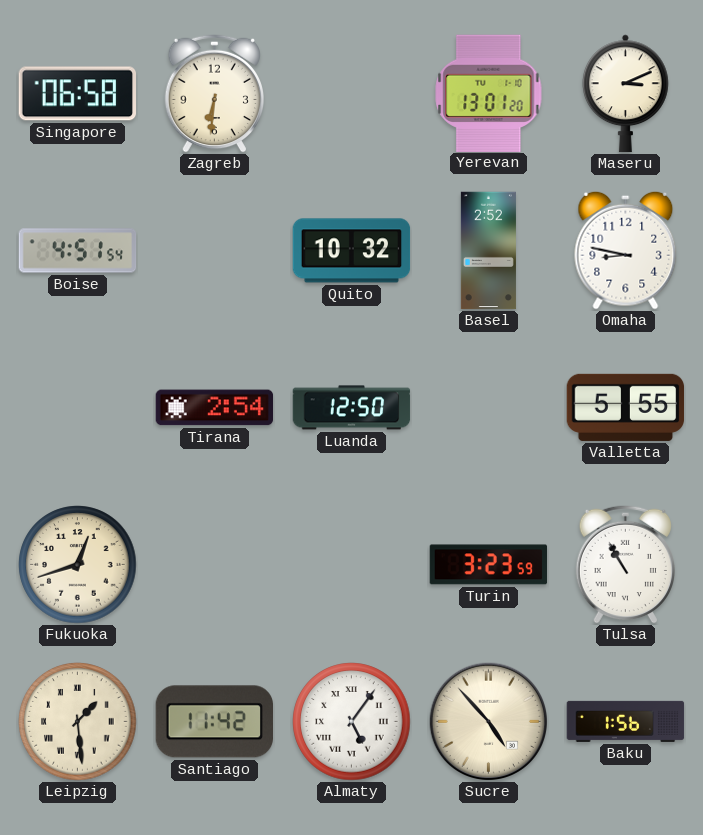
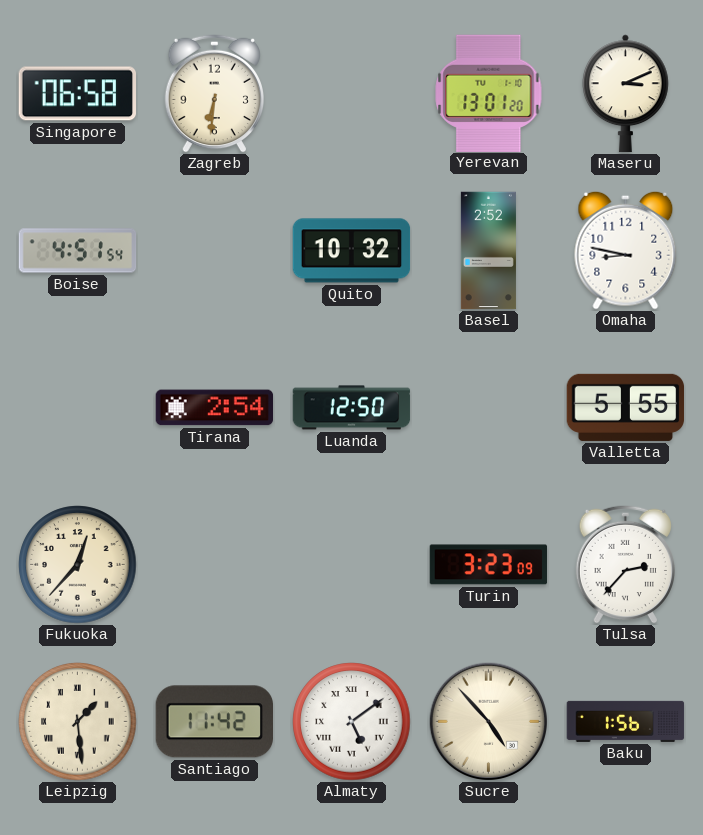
Fukuoka: 12:42 -> 12:37 (78, 565)
Turin: 3:23:59 -> 3:23:09 (489, 565)
Tulsa: 10:55 -> 2:37 (625, 564)
Almaty: 5:06 -> 5:09 (352, 722)
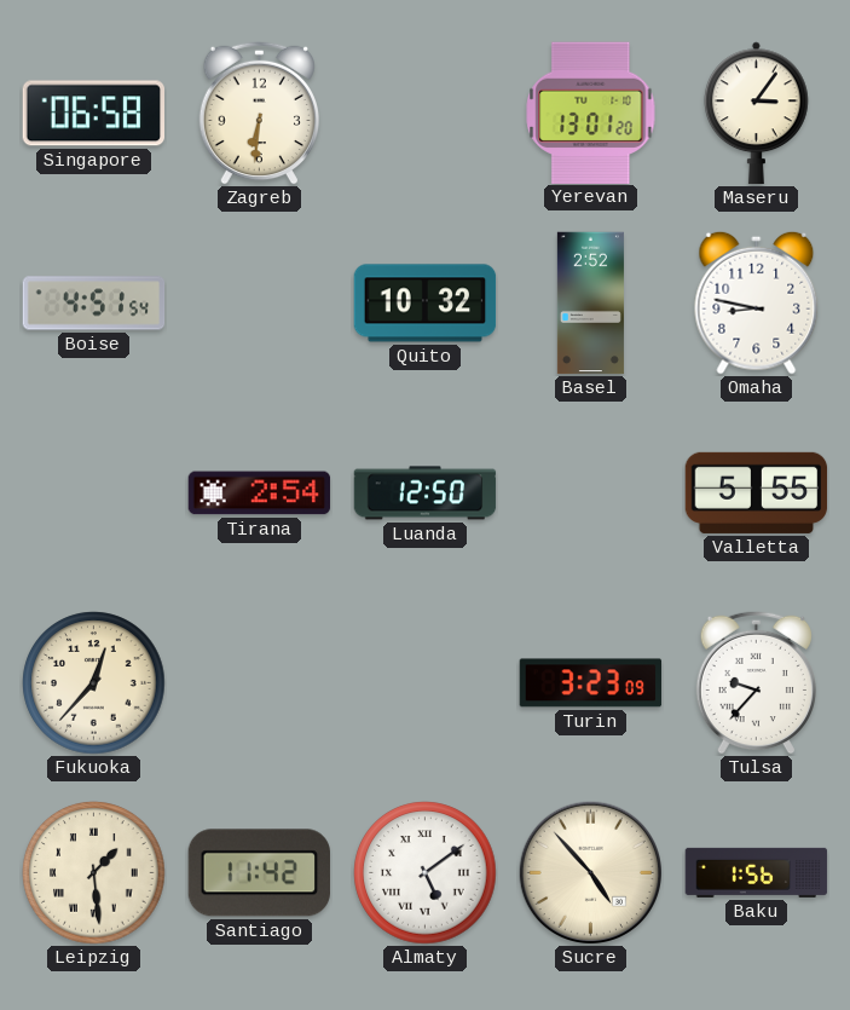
Maseru: 3:11 -> 3:06 (757, 114)
Tulsa: 2:37 -> 9:37 (756, 682)
